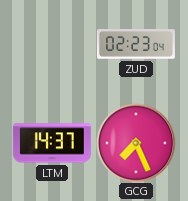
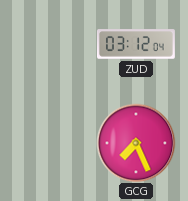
ZUD: 02:23 -> 03:12 (136, 44)
LTM: 14:37 -> none (52, 143)
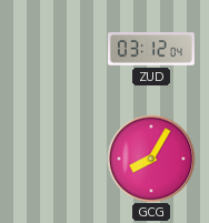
GCG: 7:26 -> 8:05 (151, 159)
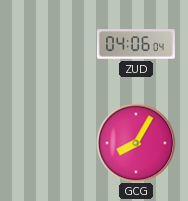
ZUD: 03:12 -> 04:06 (136, 44)
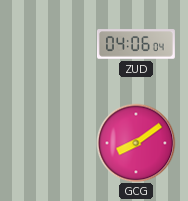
GCG: 8:05 -> 8:09 (136, 143)
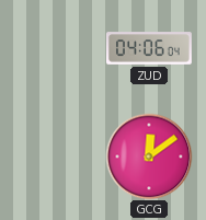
GCG: 8:09 -> 12:09 (149, 157)
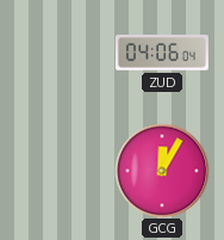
GCG: 12:09 -> 12:05 (162, 171)
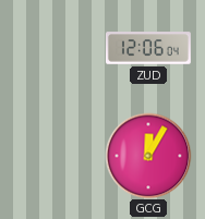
ZUD: 04:06 -> 12:06 (148, 48)
